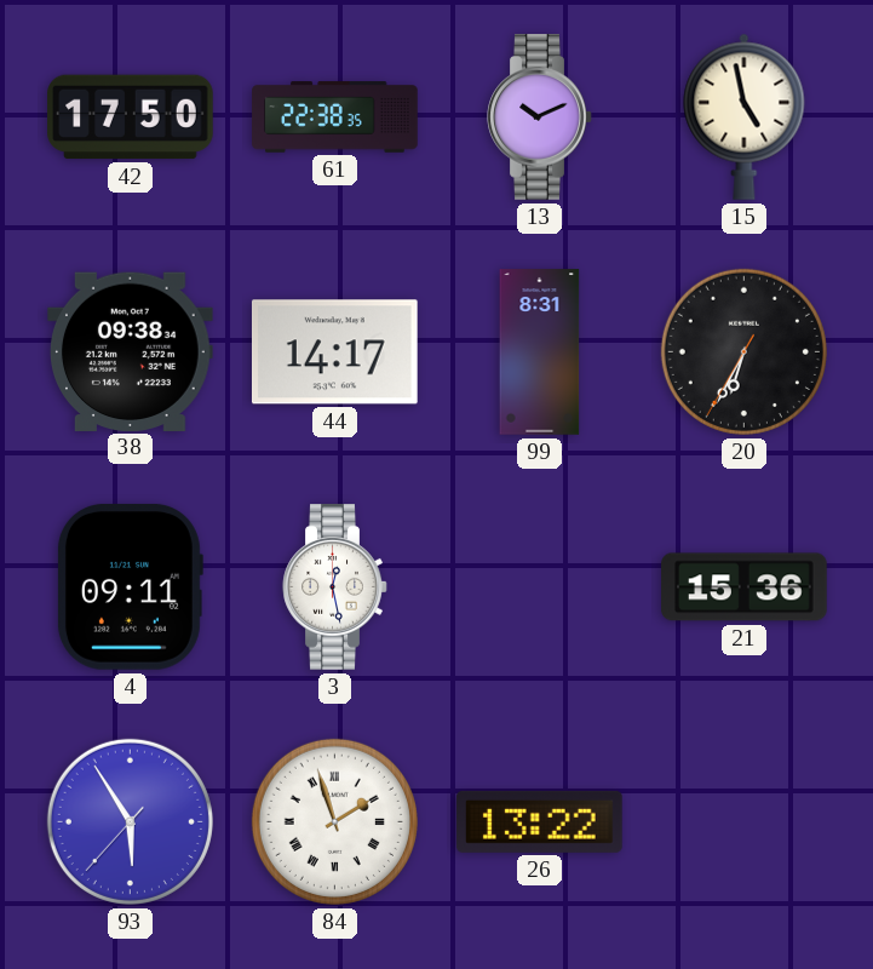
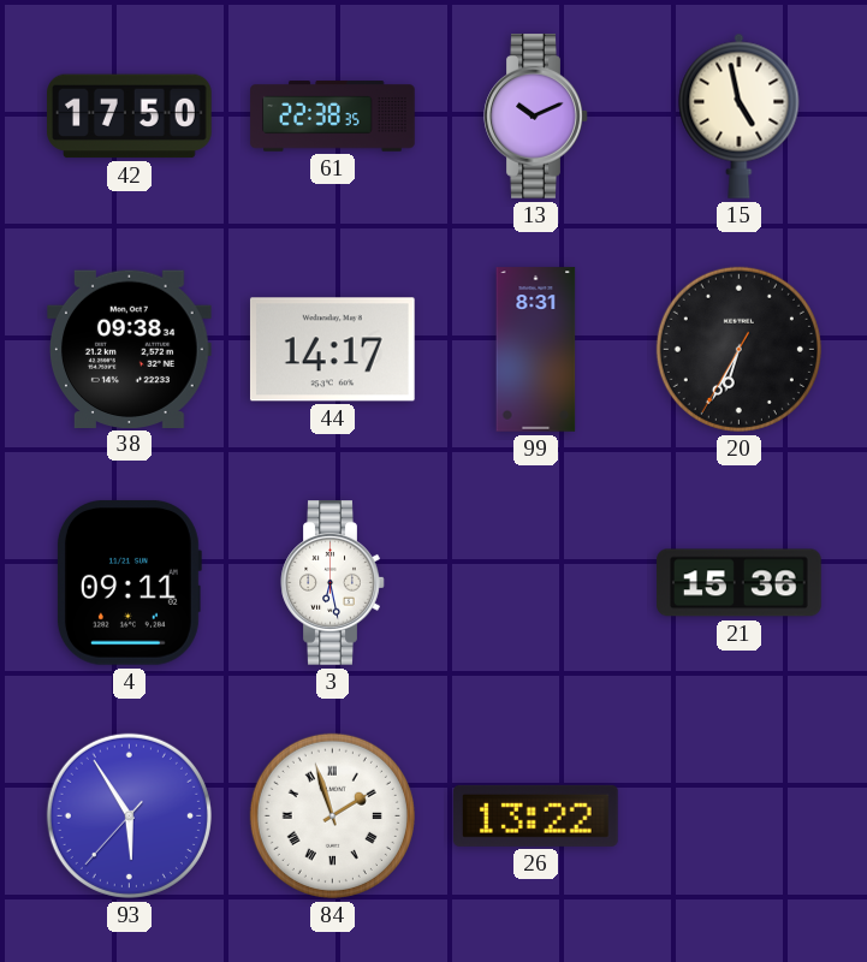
3: 12:28 -> 6:28 (333, 583)
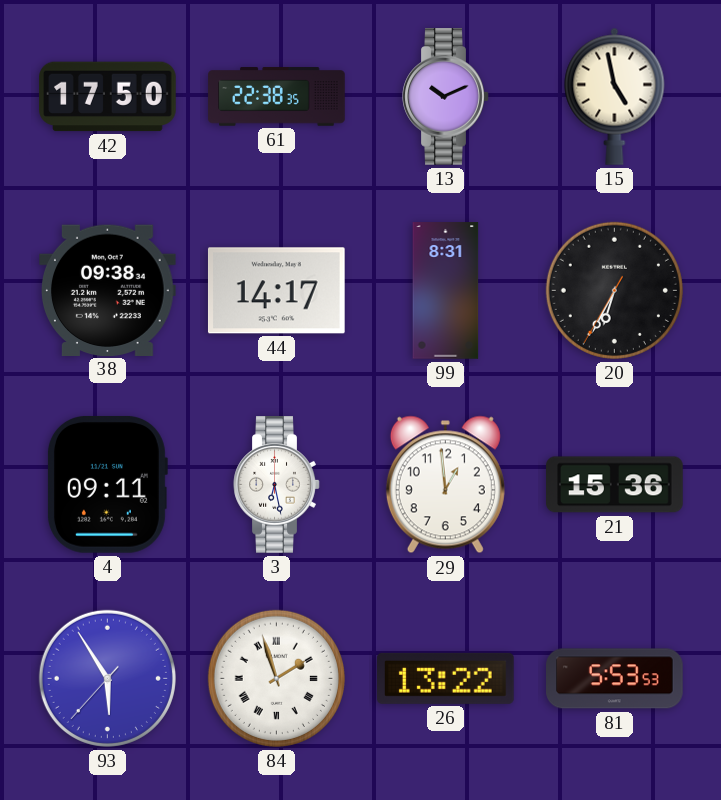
29: none -> 12:59 (445, 485)
81: none -> 5:53 (615, 679)
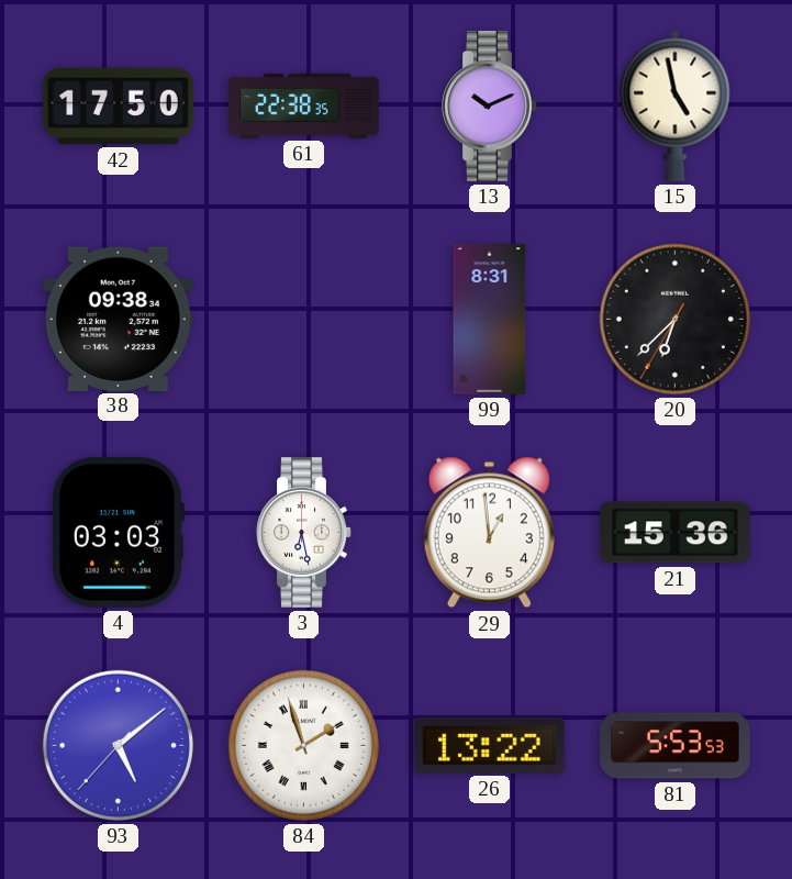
44: 14:17 -> none (276, 291)
20: 6:34 -> 6:37 (674, 319)
4: 09:11 -> 03:03 (118, 532)
93: 5:54 -> 5:08 (118, 745)
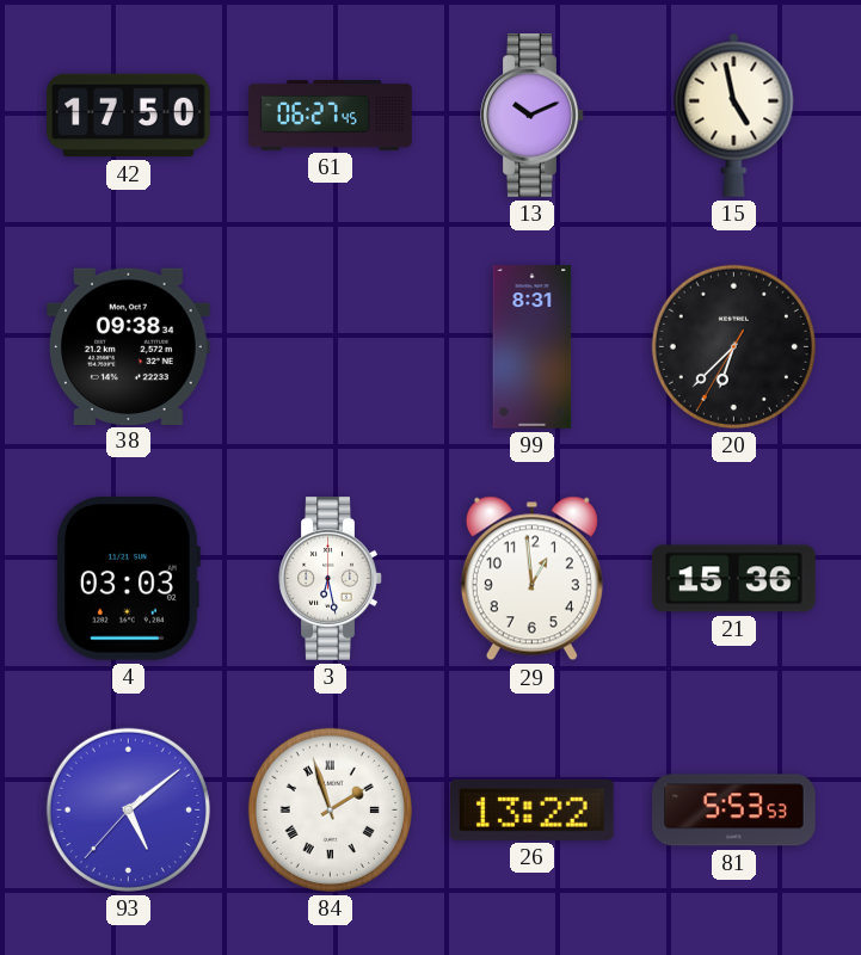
61: 22:38 -> 06:27 (331, 116)
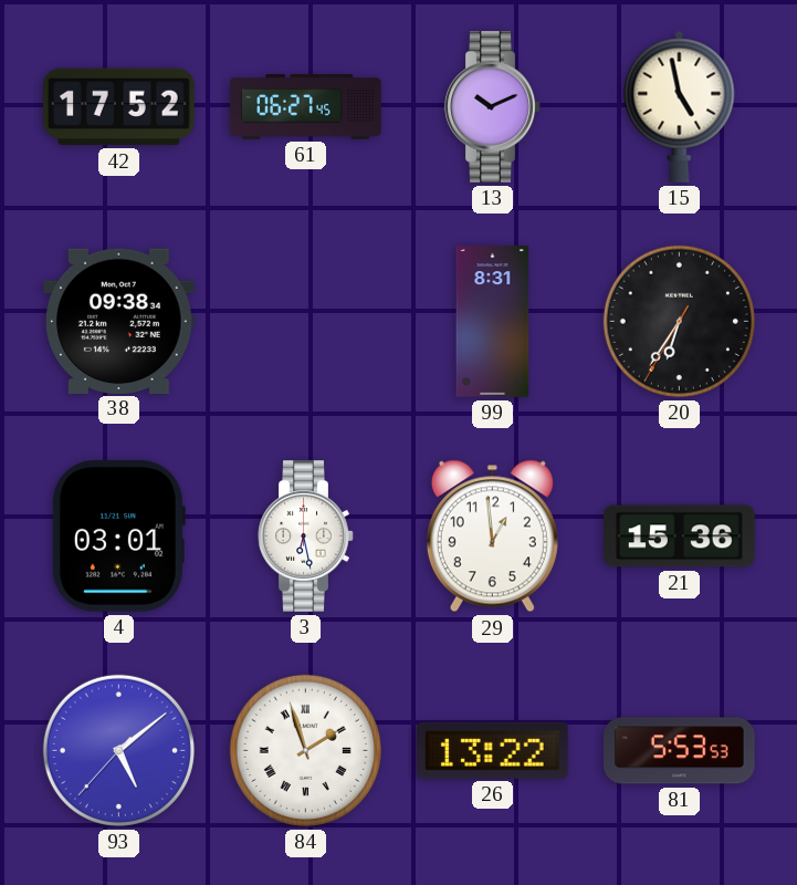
42: 17:50 -> 17:52 (119, 107)
20: 6:37 -> 6:35 (679, 321)
4: 03:03 -> 03:01 (118, 535)
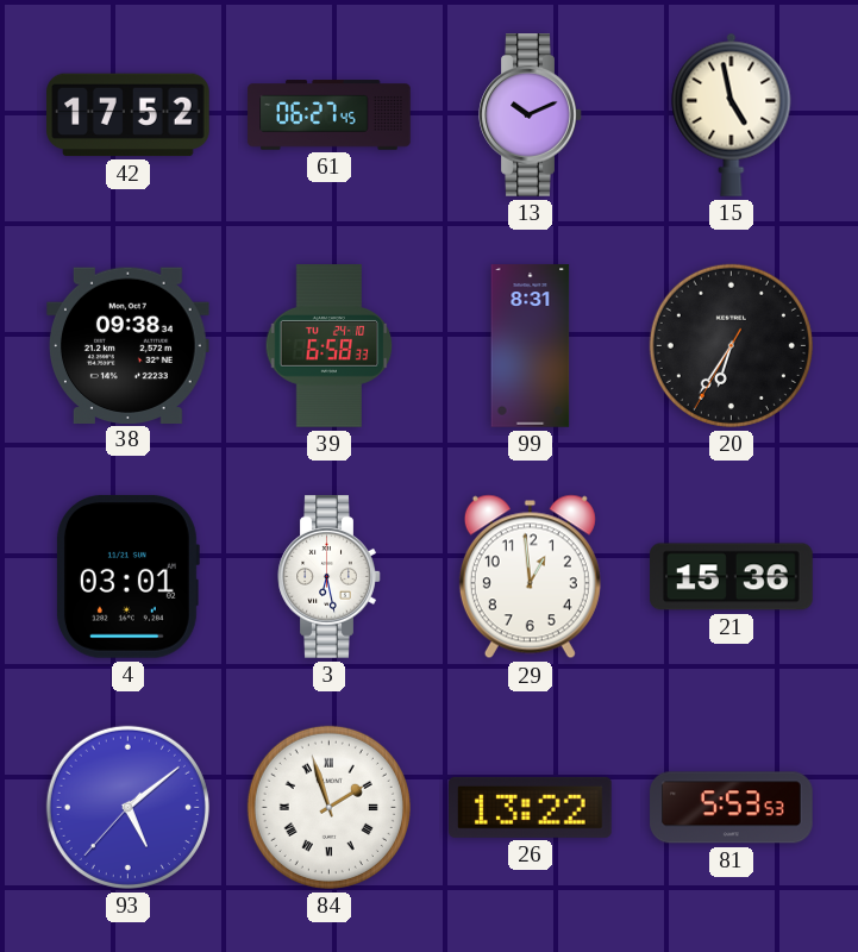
39: none -> 6:58 (330, 346)
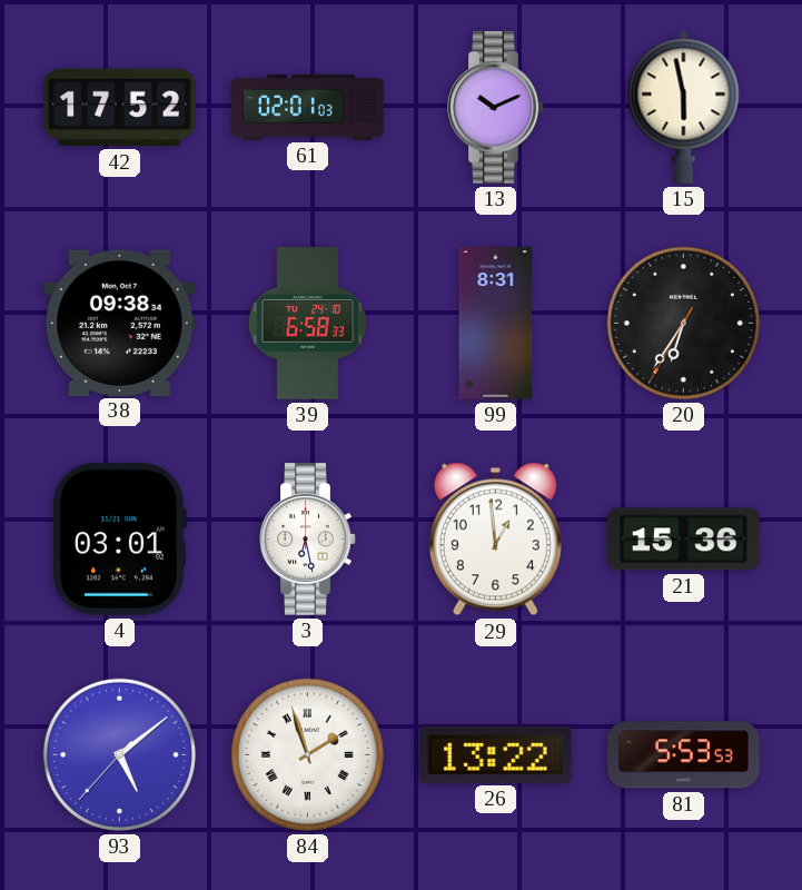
61: 06:27 -> 02:01 (308, 108)
15: 4:58 -> 5:58 (684, 107)
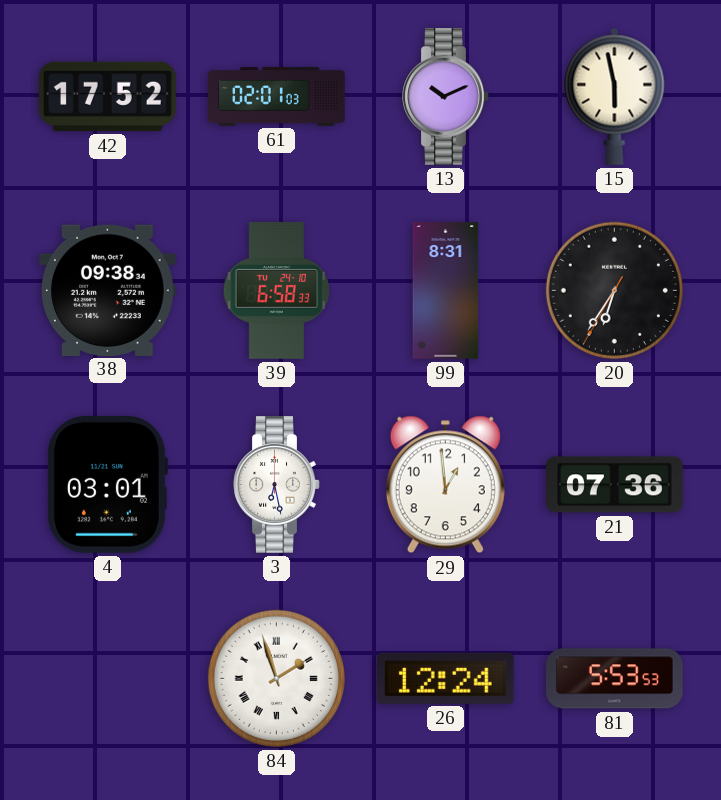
21: 15:36 -> 07:36 (615, 485)
93: 5:08 -> none (119, 754)
26: 13:22 -> 12:24 (446, 678)
